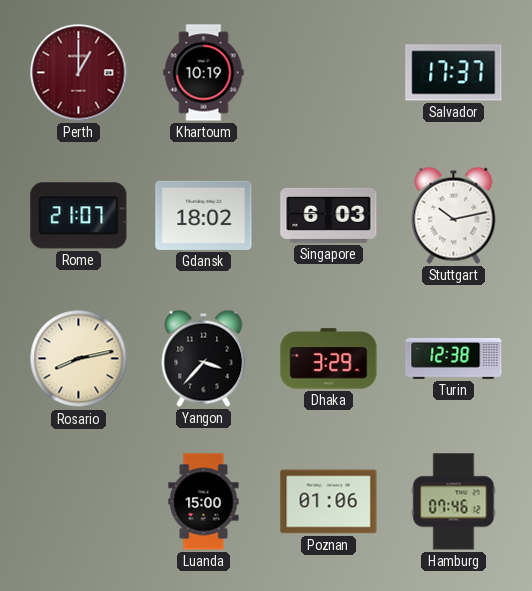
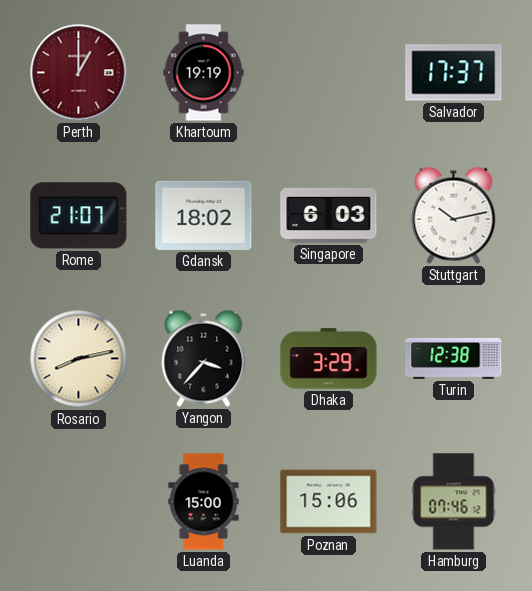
Khartoum: 10:19 -> 19:19 (204, 73)
Poznan: 01:06 -> 15:06 (329, 502)
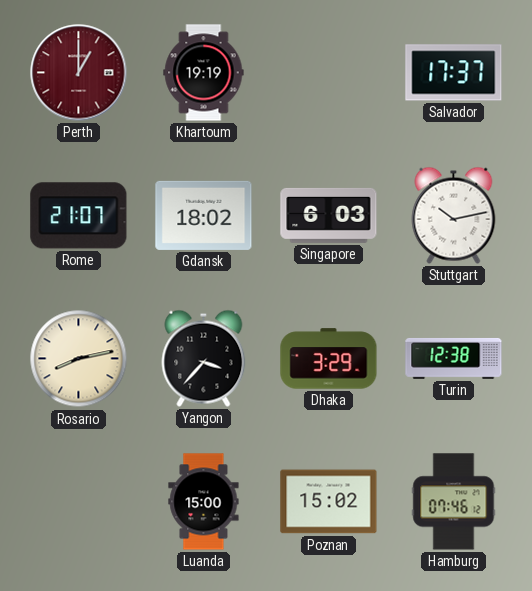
Poznan: 15:06 -> 15:02 (329, 502)
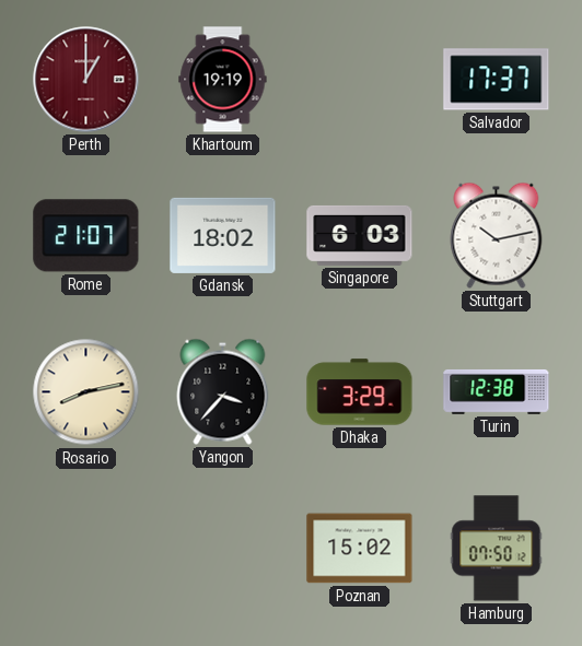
Luanda: 15:00 -> none (204, 502)
Hamburg: 07:46 -> 07:50 (497, 549)
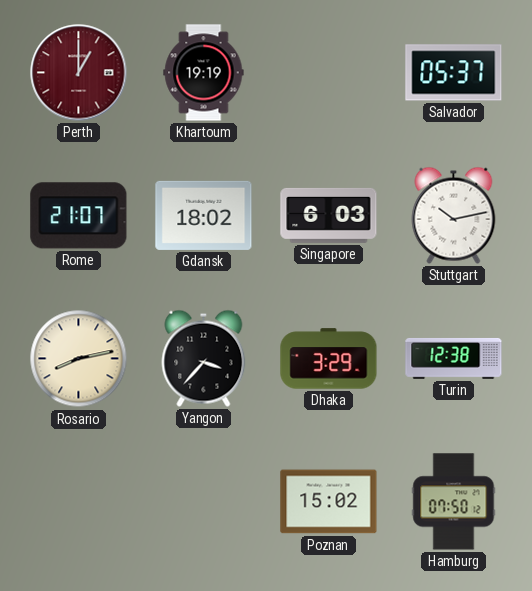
Salvador: 17:37 -> 05:37 (454, 73)
